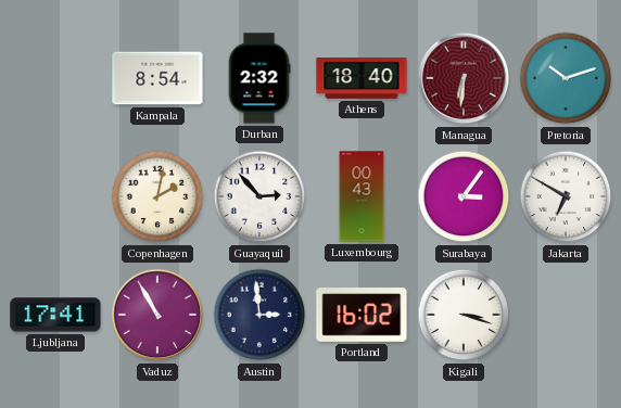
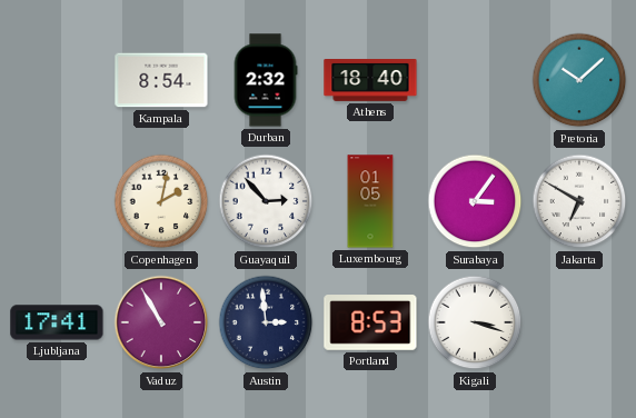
Managua: 6:31 -> none (464, 78)
Pretoria: 10:12 -> 10:08 (579, 80)
Luxembourg: 00:43 -> 01:05 (370, 201)
Portland: 16:02 -> 8:53 (370, 322)
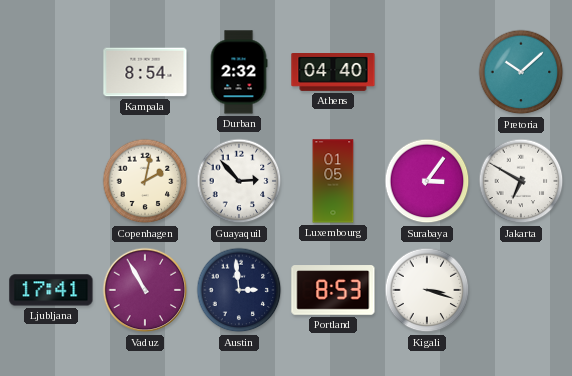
Athens: 18:40 -> 04:40 (333, 73)
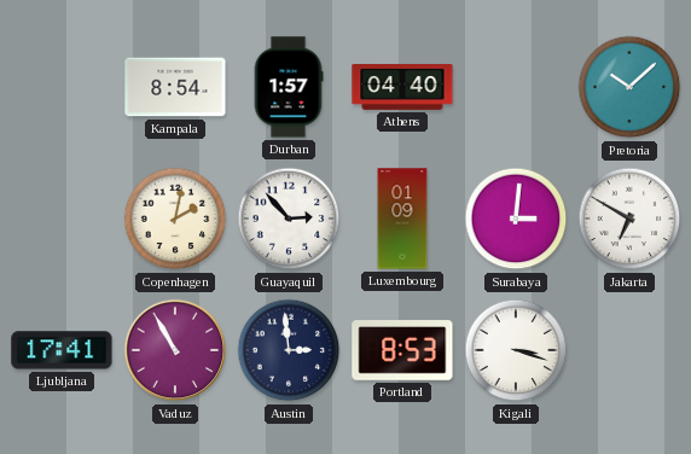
Durban: 2:32 -> 1:57 (289, 87)
Luxembourg: 01:05 -> 01:09 (402, 219)
Surabaya: 3:06 -> 3:01 (516, 219)
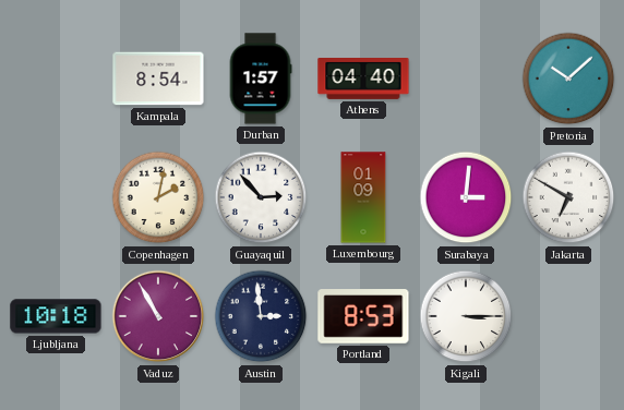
Ljubljana: 17:41 -> 10:18 (56, 316)
Kigali: 3:18 -> 3:15 (466, 316)
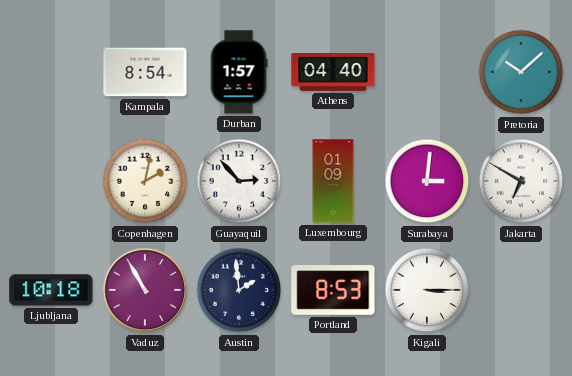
Austin: 2:59 -> 1:59 (239, 290)
